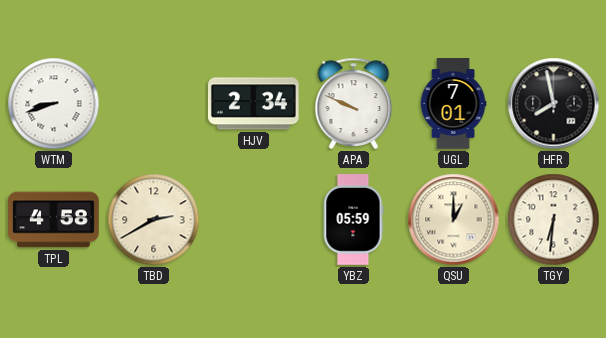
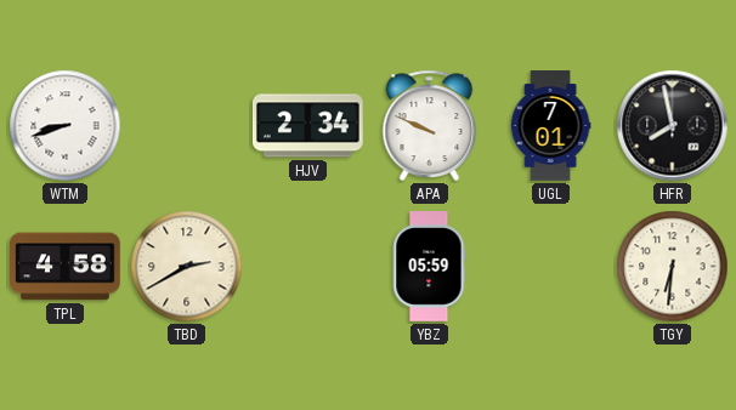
QSU: 1:00 -> none (454, 220)
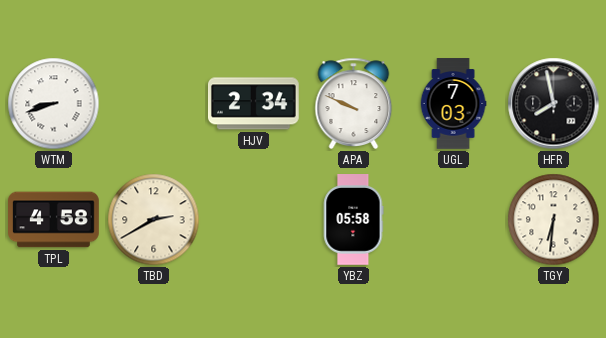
UGL: 7:01 -> 7:03 (453, 104)
YBZ: 05:59 -> 05:58 (353, 220)
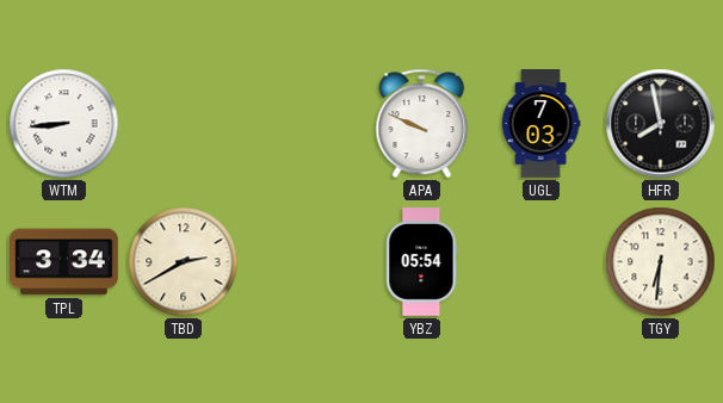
WTM: 8:42 -> 8:44 (64, 124)
HJV: 2:34 -> none (254, 104)
TPL: 4:58 -> 3:34 (64, 262)
YBZ: 05:58 -> 05:54 (421, 262)
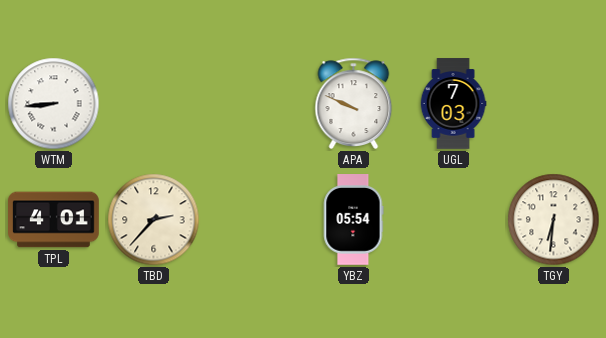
HFR: 7:58 -> none (661, 124)
TPL: 3:34 -> 4:01 (54, 220)
TBD: 2:40 -> 2:37 (154, 220)
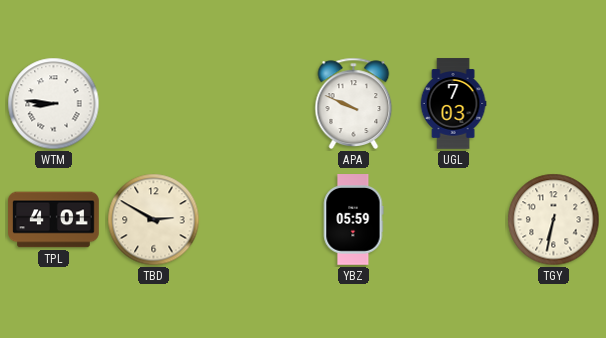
WTM: 8:44 -> 8:46 (54, 104)
TBD: 2:37 -> 2:50 (154, 220)
YBZ: 05:54 -> 05:59 (353, 220)
TGY: 6:31 -> 6:32 (554, 220)
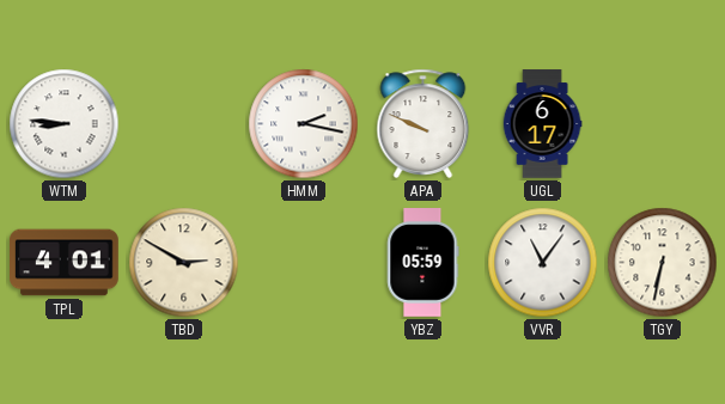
HMM: none -> 2:17 (304, 124)
UGL: 7:03 -> 6:17 (542, 124)
VVR: none -> 11:06 (543, 263)
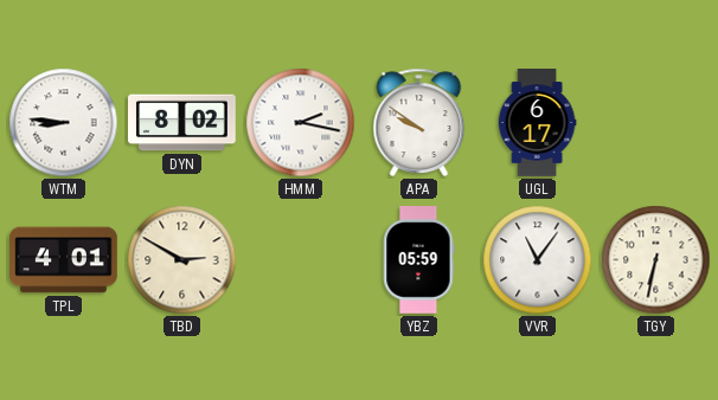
DYN: none -> 8:02 (182, 123)
APA: 9:49 -> 9:51 (419, 122)
